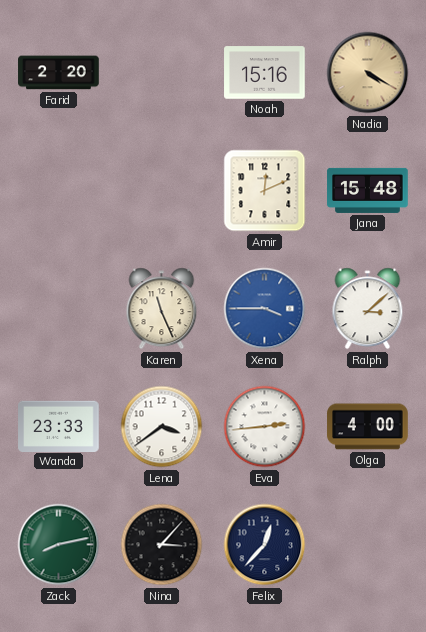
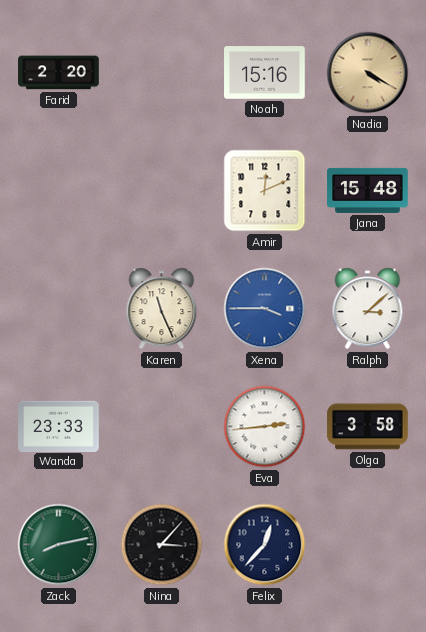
Lena: 3:39 -> none (162, 427)
Olga: 4:00 -> 3:58 (368, 427)
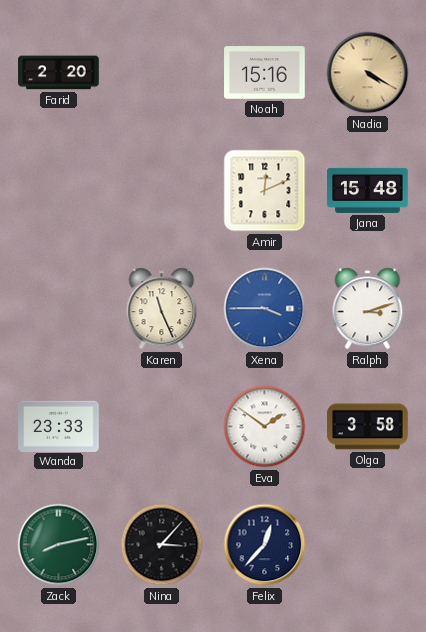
Ralph: 3:08 -> 3:12 (368, 309)
Eva: 2:44 -> 1:51 (265, 427)
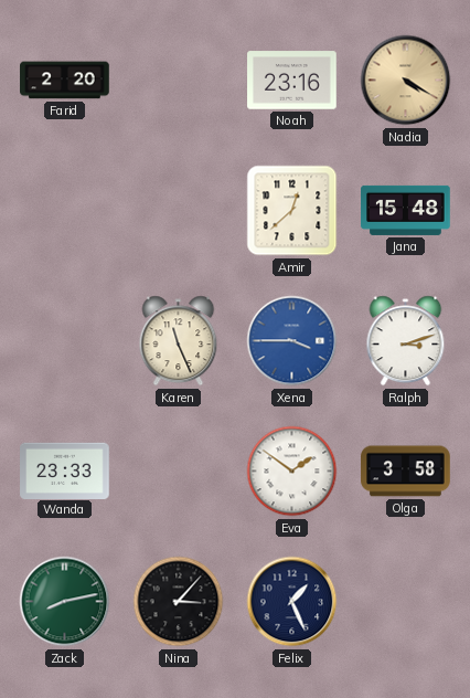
Noah: 15:16 -> 23:16 (292, 81)
Amir: 12:11 -> 12:38 (292, 211)
Felix: 12:37 -> 1:26 (292, 602)
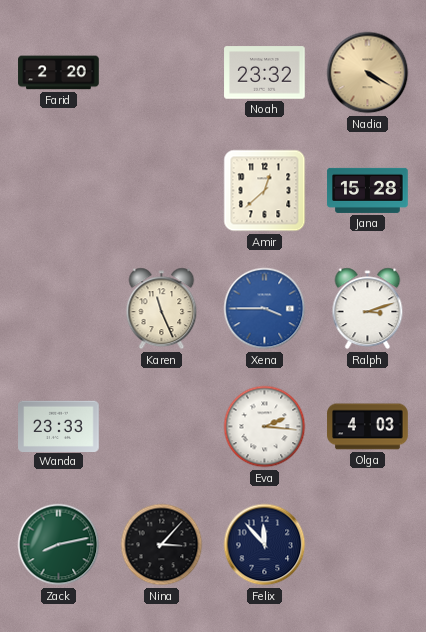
Noah: 23:16 -> 23:32 (265, 73)
Jana: 15:48 -> 15:28 (368, 190)
Eva: 1:51 -> 2:16 (265, 427)
Olga: 3:58 -> 4:03 (368, 427)
Felix: 1:26 -> 11:53 (265, 545)
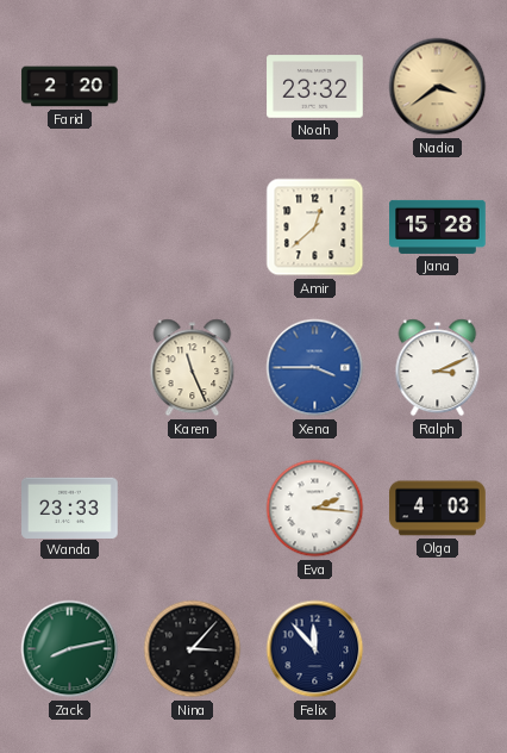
Nadia: 4:20 -> 3:39 (438, 87)
Ralph: 3:12 -> 3:11 (438, 368)
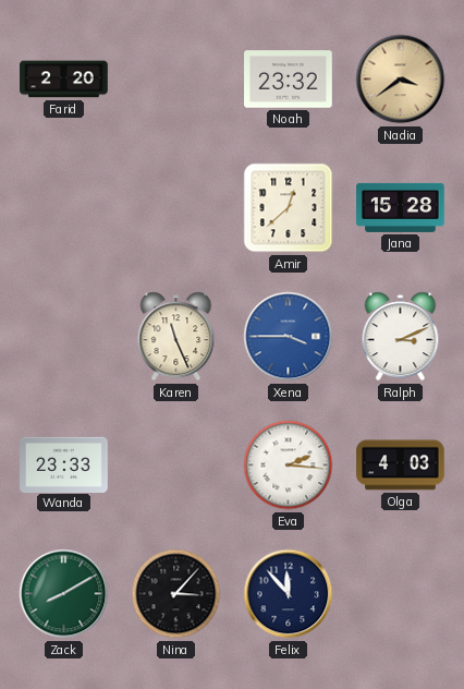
Zack: 8:13 -> 8:10 (64, 594)
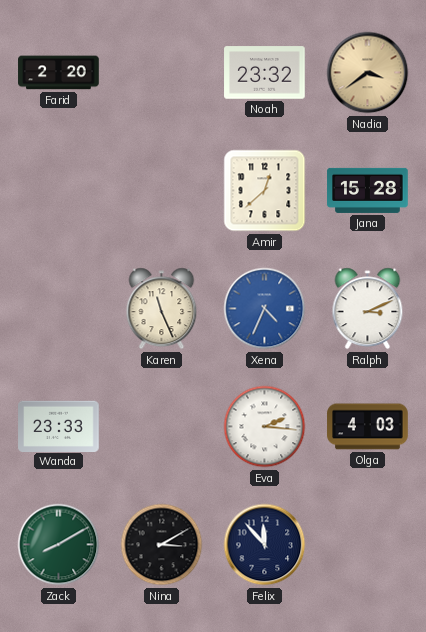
Xena: 3:45 -> 4:34 (265, 309)
Nina: 3:07 -> 3:10 (162, 545)
